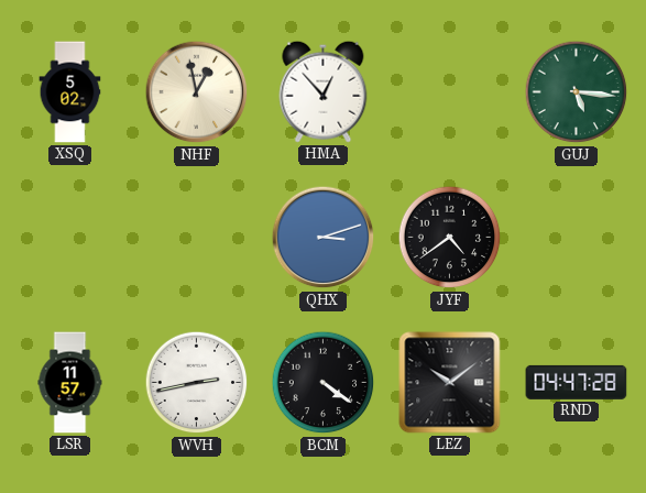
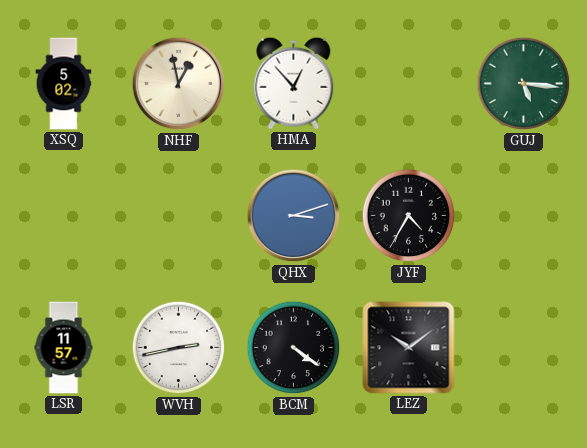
JYF: 4:39 -> 4:35 (409, 216)
RND: 04:47 -> none (577, 382)
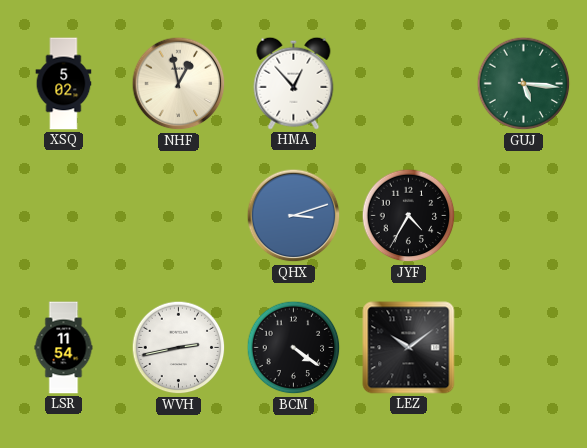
LSR: 11:57 -> 11:54 (64, 348)
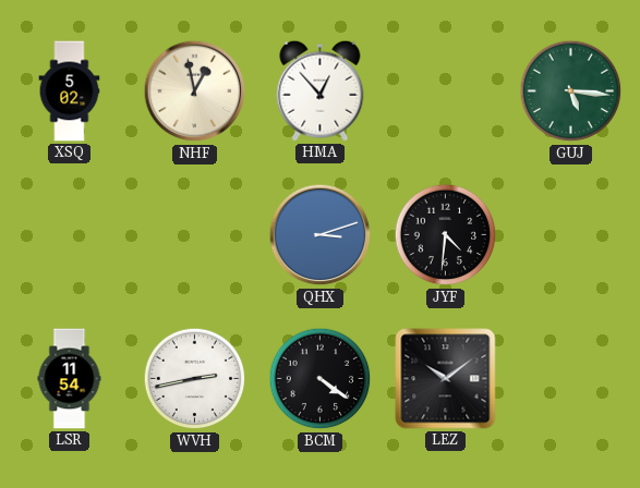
JYF: 4:35 -> 4:31 (446, 235)
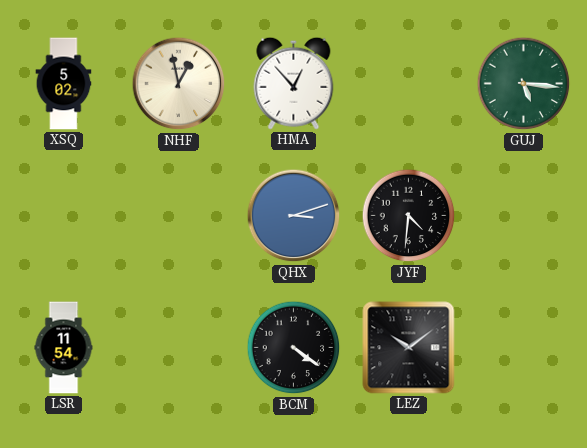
WVH: 2:43 -> none (195, 379)
